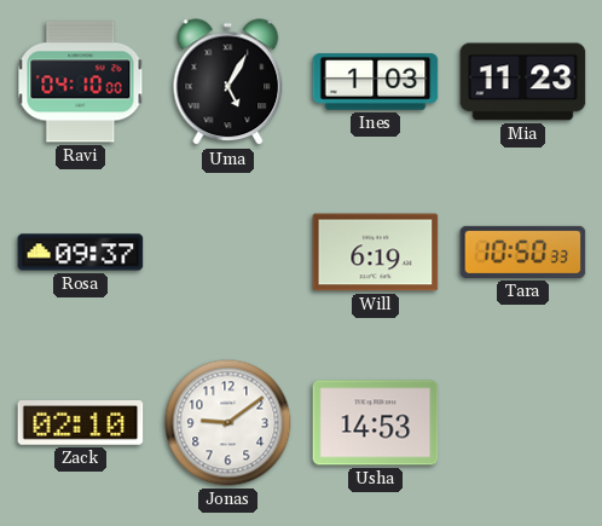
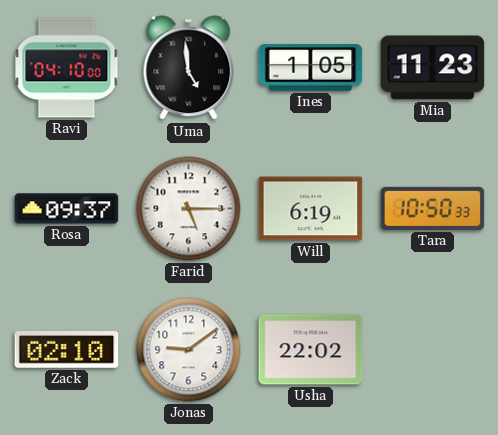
Uma: 5:05 -> 4:59 (189, 68)
Ines: 1:03 -> 1:05 (311, 68)
Farid: none -> 5:15 (189, 209)
Usha: 14:53 -> 22:02 (311, 350)
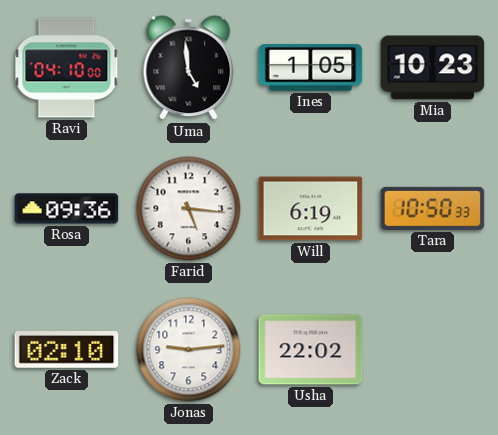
Mia: 11:23 -> 10:23 (433, 68)
Rosa: 09:37 -> 09:36 (67, 209)
Farid: 5:15 -> 5:16 (189, 209)
Jonas: 9:09 -> 9:14 (189, 350)
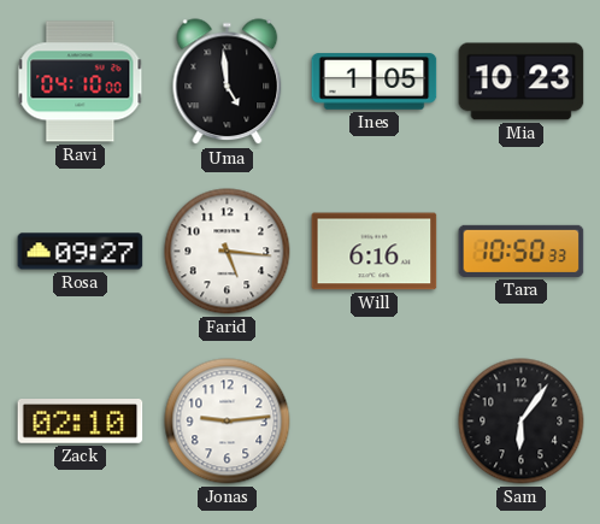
Rosa: 09:36 -> 09:27 (81, 252)
Will: 6:19 -> 6:16 (375, 252)
Usha: 22:02 -> none (311, 350)
Sam: none -> 6:06 (522, 422)
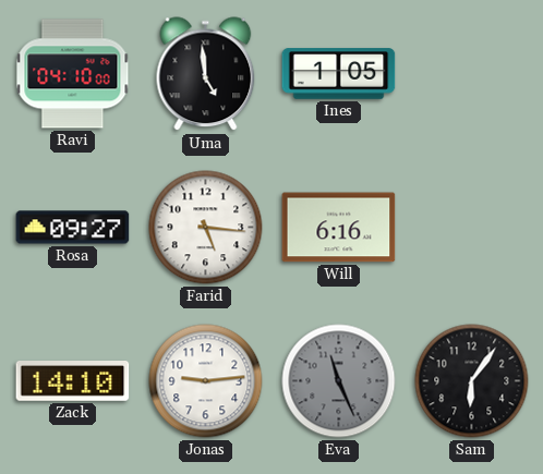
Mia: 10:23 -> none (522, 82)
Tara: 10:50 -> none (522, 251)
Zack: 02:10 -> 14:10 (73, 381)
Eva: none -> 11:26 (339, 381)
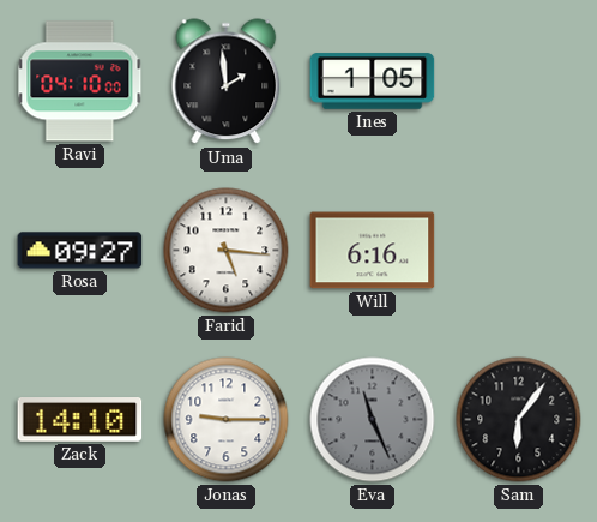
Uma: 4:59 -> 1:59 (227, 82)
Jonas: 9:14 -> 9:15 (227, 420)
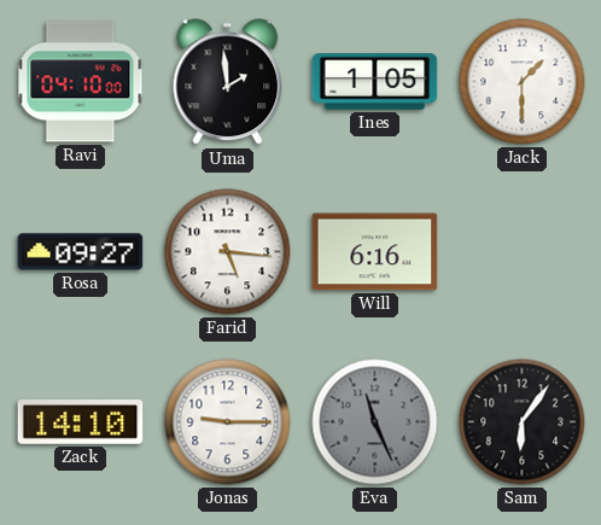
Jack: none -> 1:30 (523, 82)
